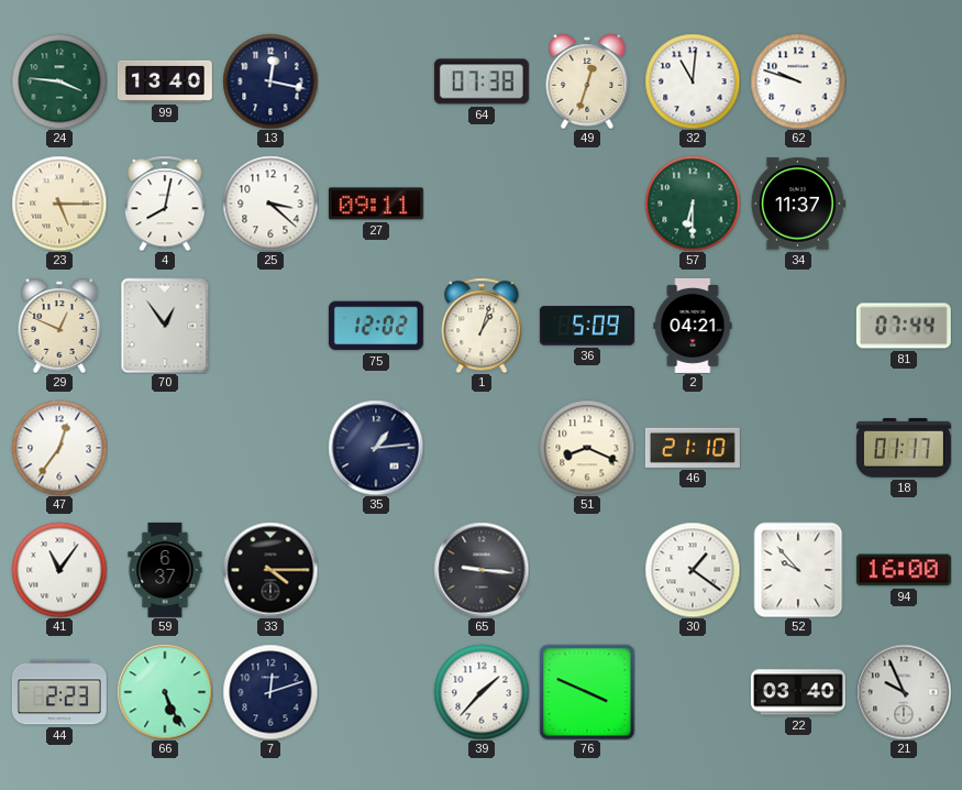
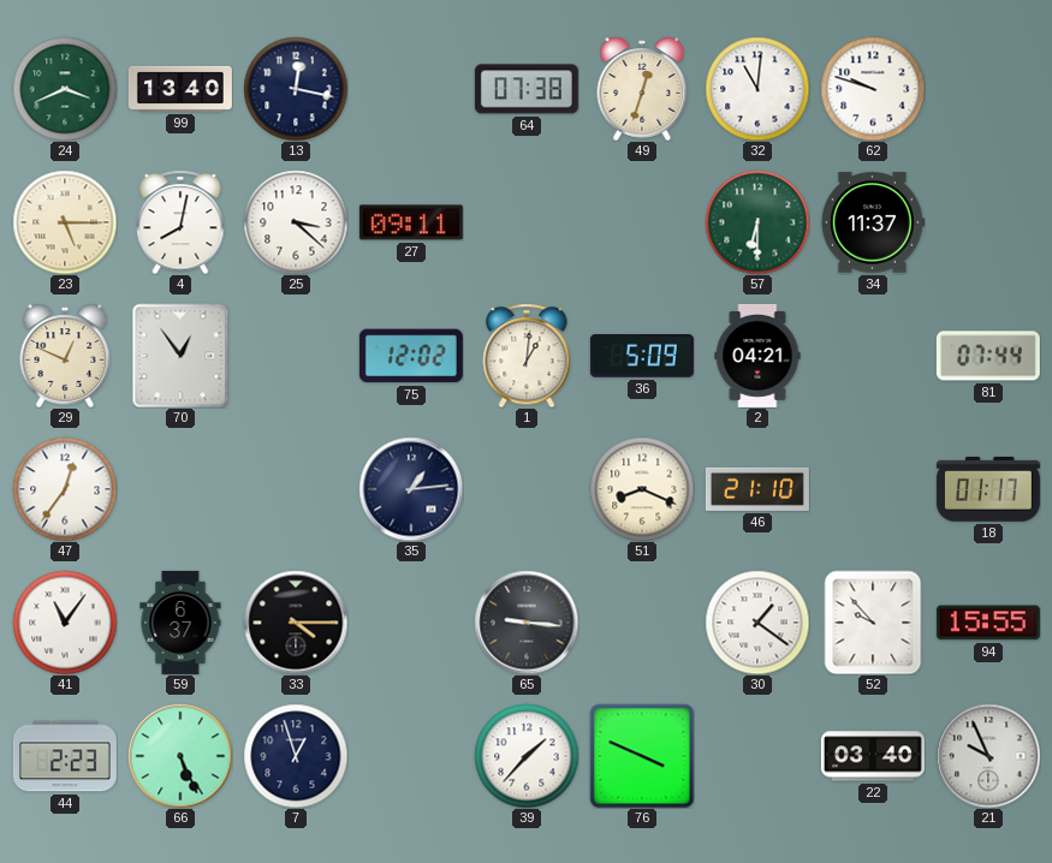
24: 3:46 -> 3:41 (65, 89)
1: 1:03 -> 1:01 (527, 356)
94: 16:00 -> 15:55 (988, 623)
7: 12:12 -> 12:57 (296, 756)
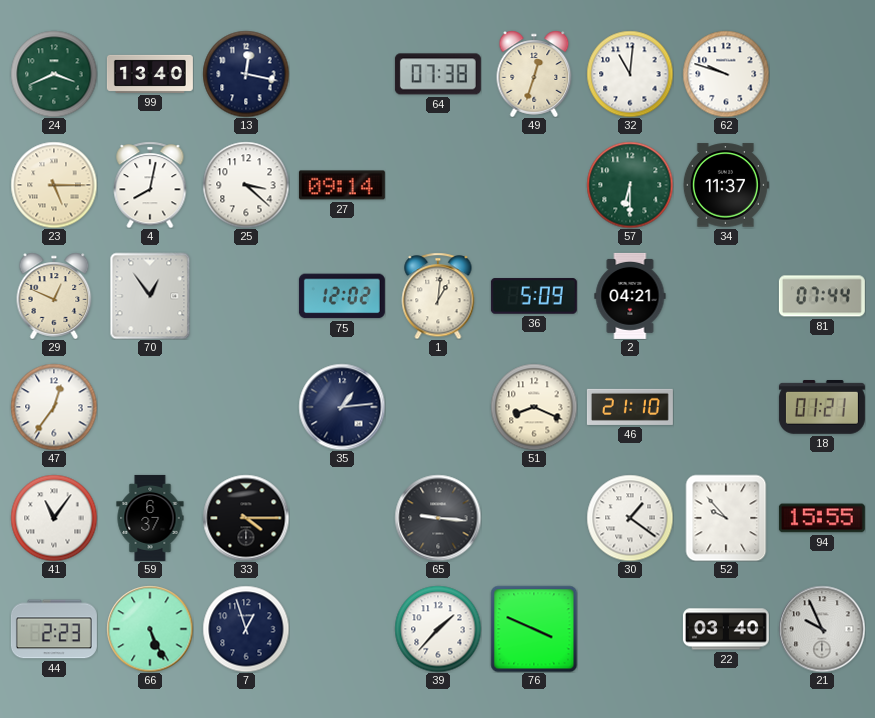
27: 09:11 -> 09:14 (342, 185)
18: 01:17 -> 01:21 (822, 408)
